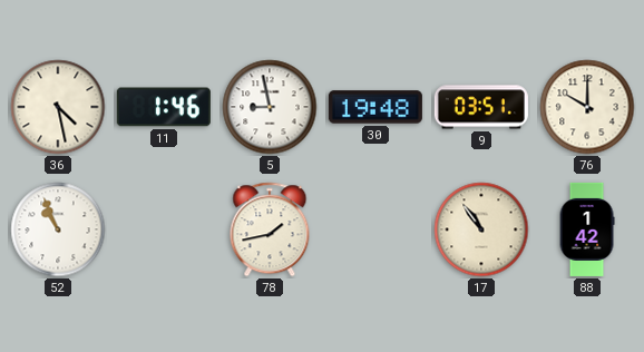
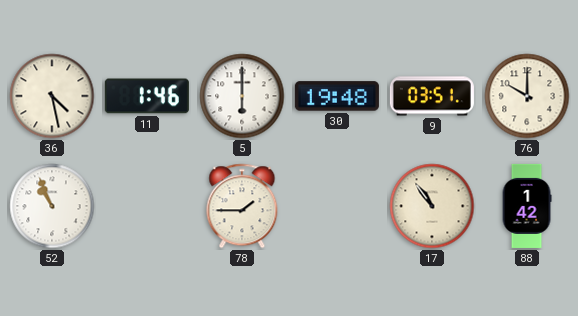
5: 8:58 -> 6:00 (242, 96)
78: 1:43 -> 1:45 (242, 206)
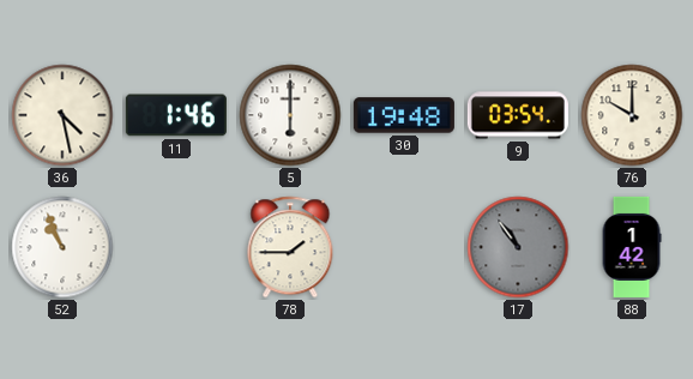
9: 03:51 -> 03:54 (518, 115)
17 dial: cream -> grey (518, 247)
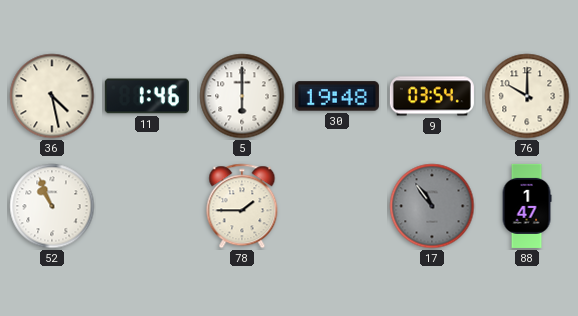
88: 1:42 -> 1:47 (527, 206)
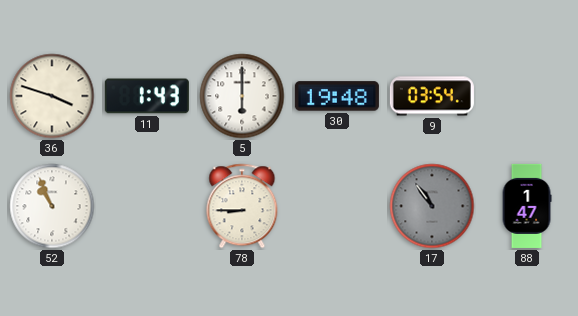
36: 4:28 -> 3:48 (52, 96)
11: 1:46 -> 1:43 (147, 96)
76: 10:00 -> none (527, 96)
78: 1:45 -> 8:45 (242, 206)
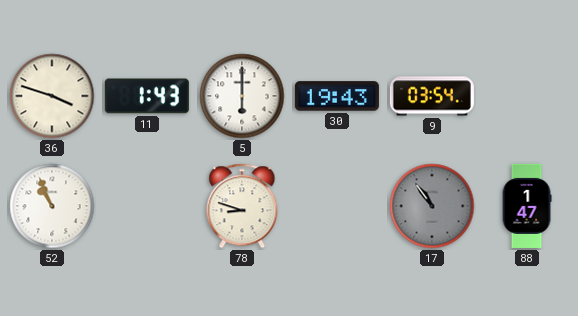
30: 19:48 -> 19:43 (337, 96)
78: 8:45 -> 8:48 (242, 206)
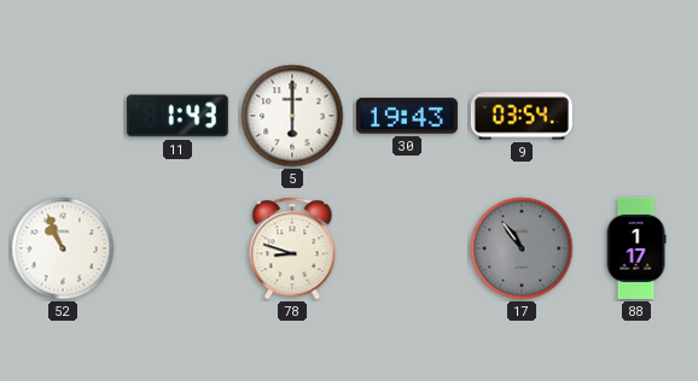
36: 3:48 -> none (52, 96)
88: 1:47 -> 1:17 (636, 248)
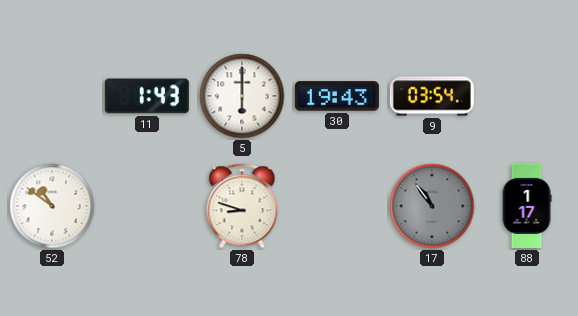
52: 10:56 -> 10:51 (52, 206)
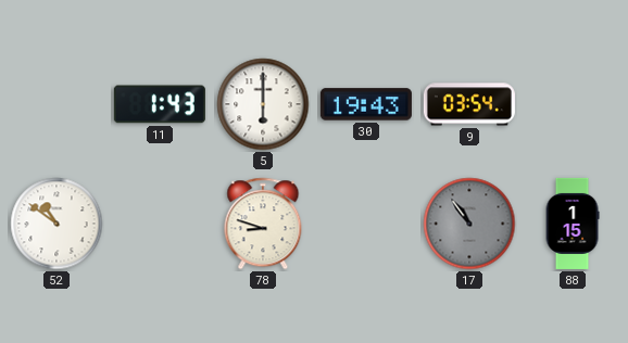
88: 1:17 -> 1:15 (573, 224)
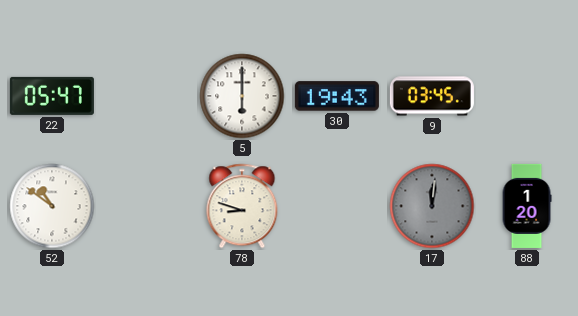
22: none -> 05:47 (52, 96)
11: 1:43 -> none (160, 104)
9: 03:54 -> 03:45 (432, 96)
17: 10:54 -> 12:01 (432, 206)
88: 1:15 -> 1:20 (527, 206)
